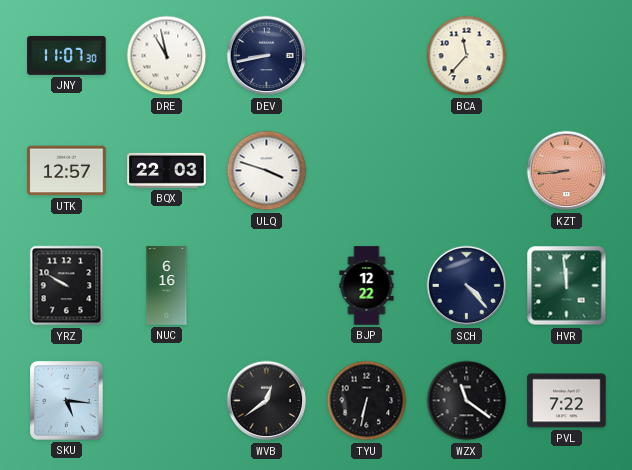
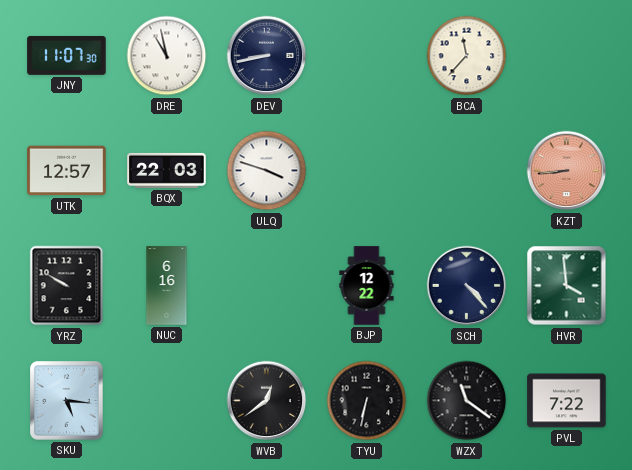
HVR: 11:59 -> 3:59 (567, 286)
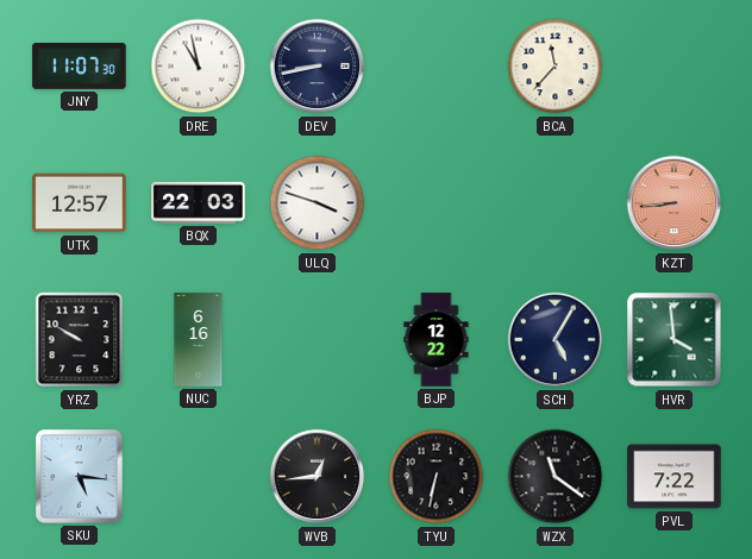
SCH: 4:23 -> 5:05 (556, 340)
WVB: 12:39 -> 12:44 (318, 477)
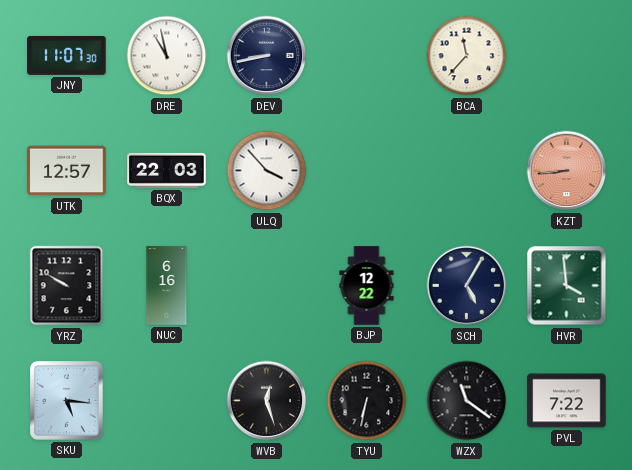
ULQ: 3:48 -> 3:53 (267, 171)
WVB: 12:44 -> 12:27 (267, 401)
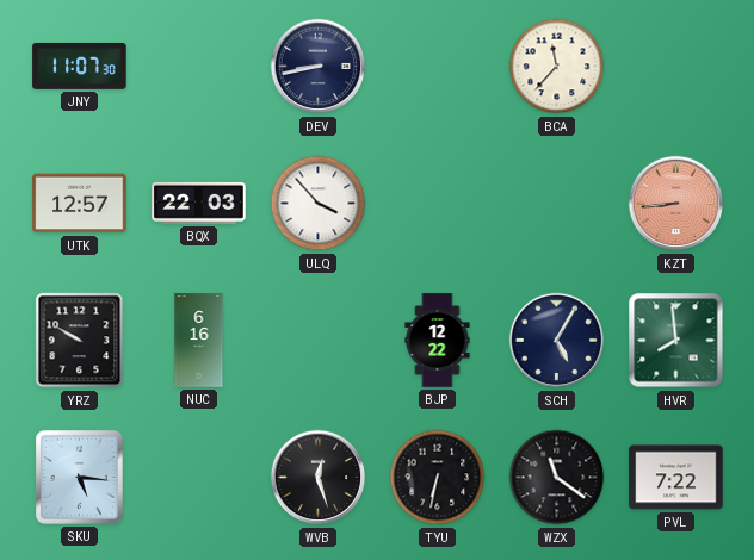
DRE: 10:58 -> none (167, 56)
HVR: 3:59 -> 7:59 (676, 341)
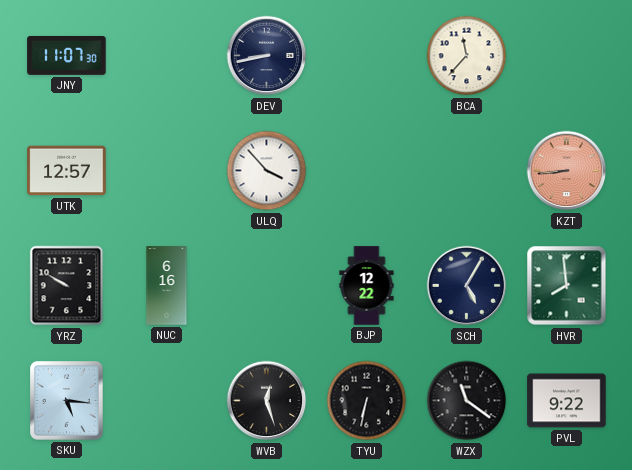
BQX: 22:03 -> none (199, 203)
PVL: 7:22 -> 9:22 (567, 401)
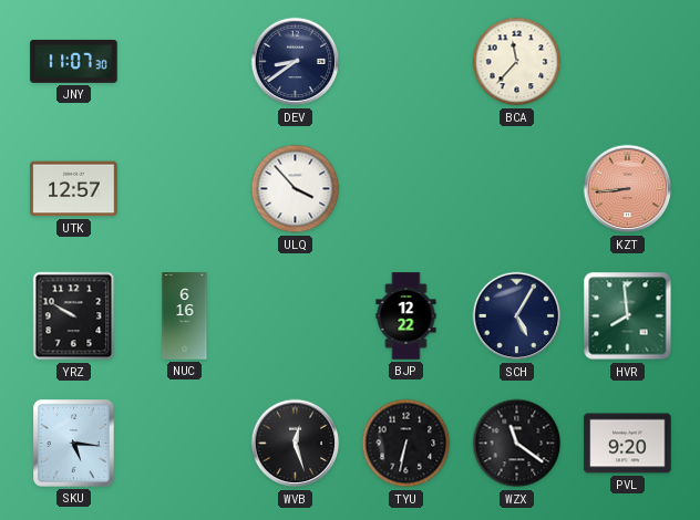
DEV: 8:43 -> 8:39 (296, 62)
PVL: 9:22 -> 9:20 (628, 444)
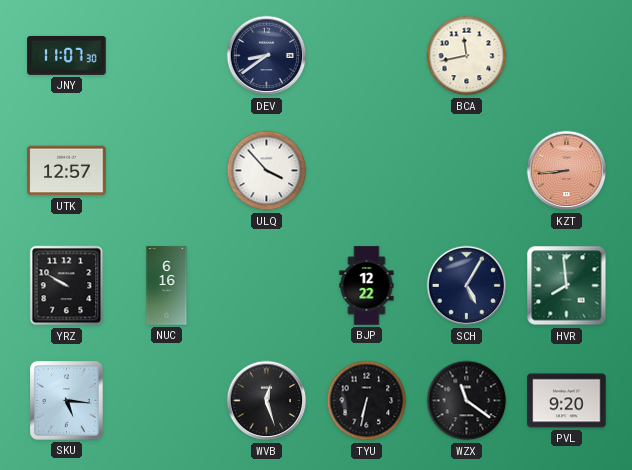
BCA: 11:37 -> 11:43 (467, 56)
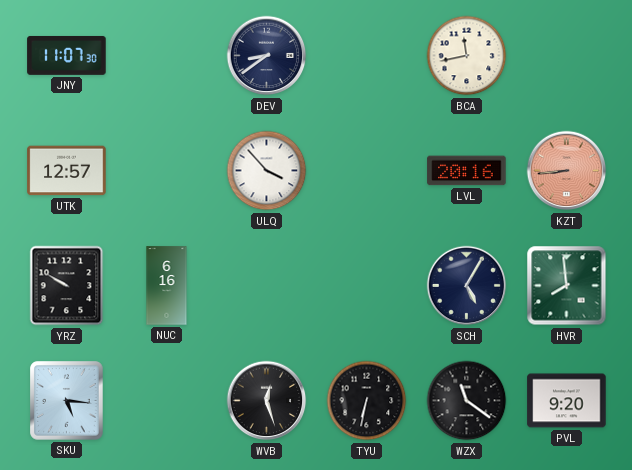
LVL: none -> 20:16 (467, 171)
BJP: 12:22 -> none (367, 286)
